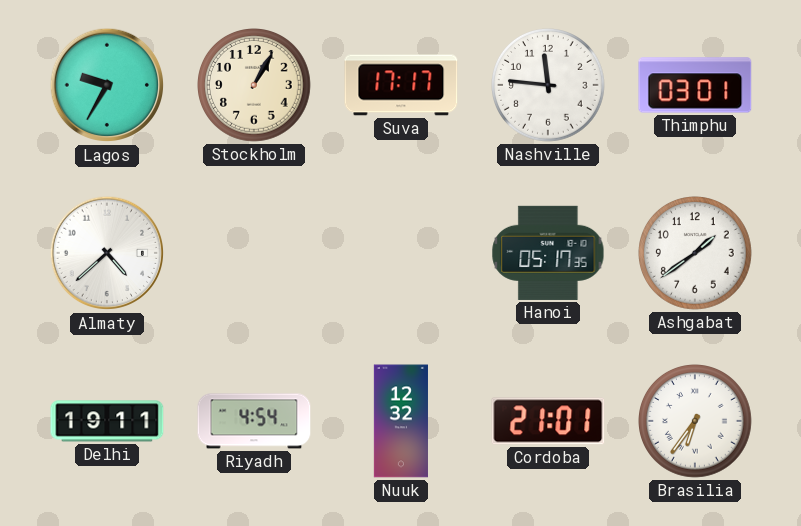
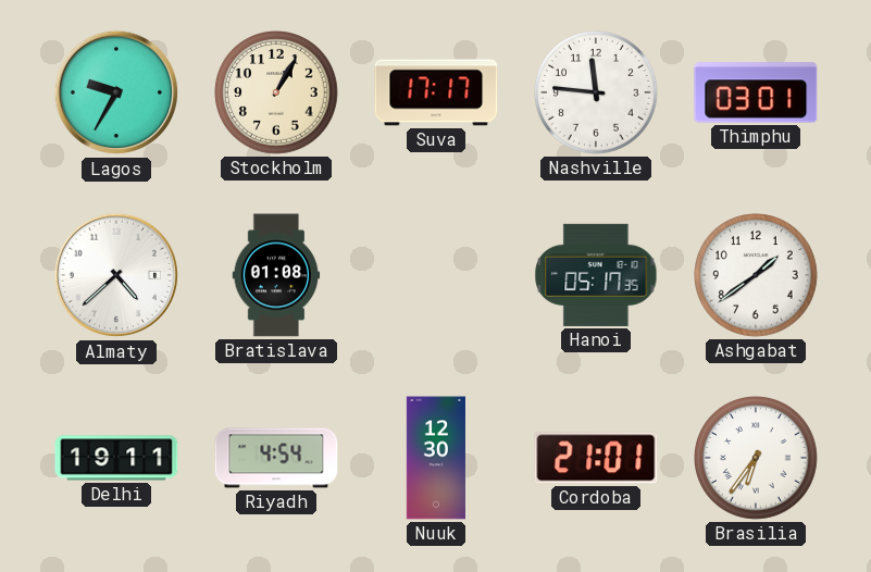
Bratislava: none -> 01:08 (276, 275)
Nuuk: 12:32 -> 12:30 (436, 458)
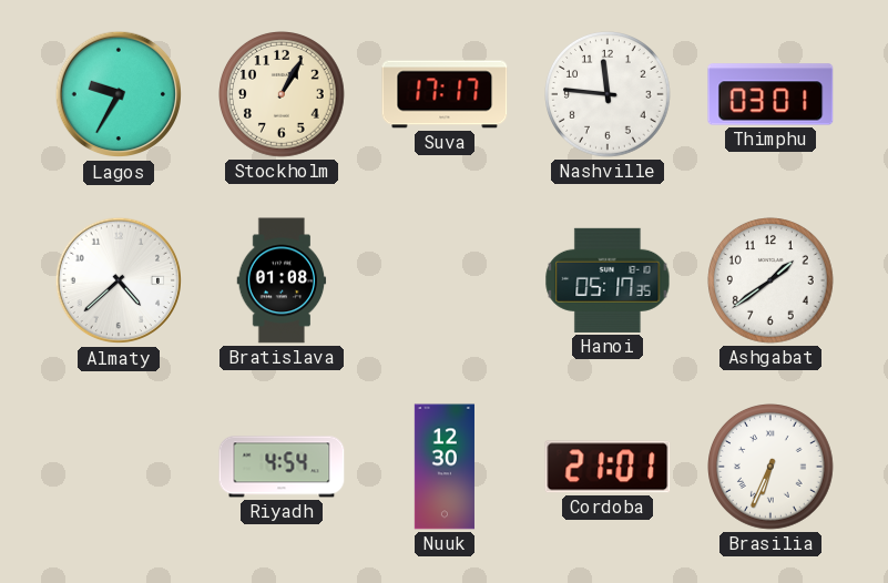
Delhi: 19:11 -> none (116, 458)
Brasilia: 6:36 -> 6:34 (772, 468)
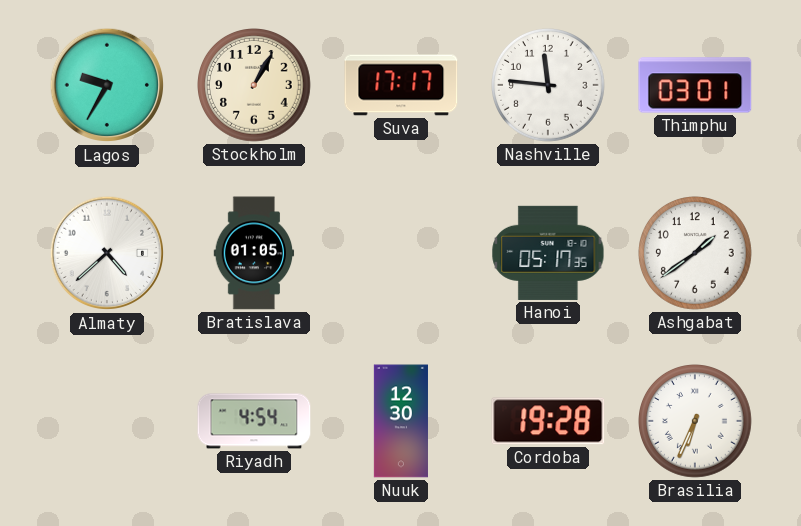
Bratislava: 01:08 -> 01:05 (254, 253)
Cordoba: 21:01 -> 19:28 (548, 421)
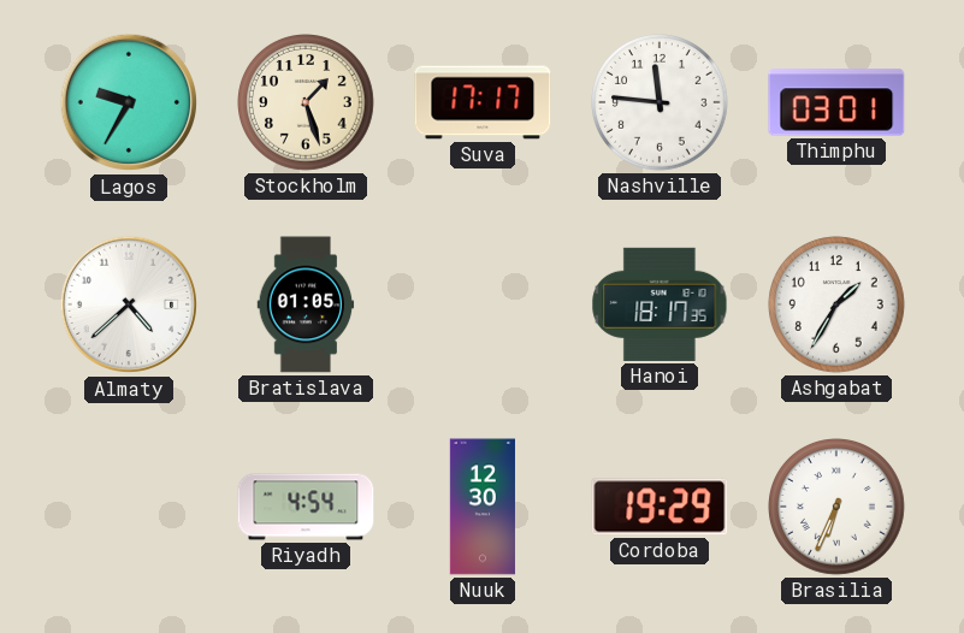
Stockholm: 1:05 -> 1:27 (307, 103)
Hanoi: 05:17 -> 18:17 (660, 304)
Ashgabat: 1:39 -> 1:35 (838, 306)
Cordoba: 19:28 -> 19:29 (660, 507)
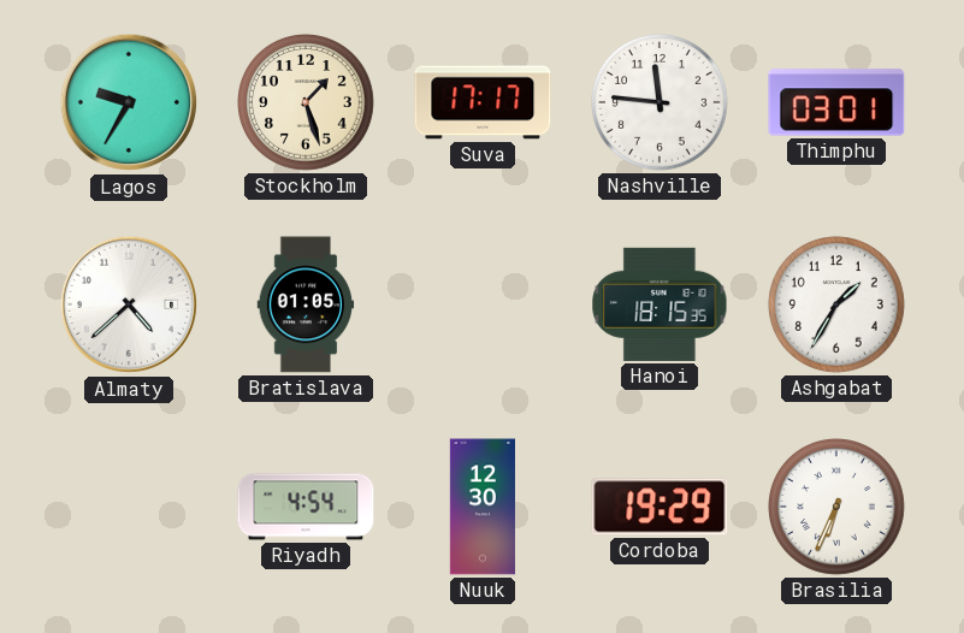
Hanoi: 18:17 -> 18:15 (660, 304)
